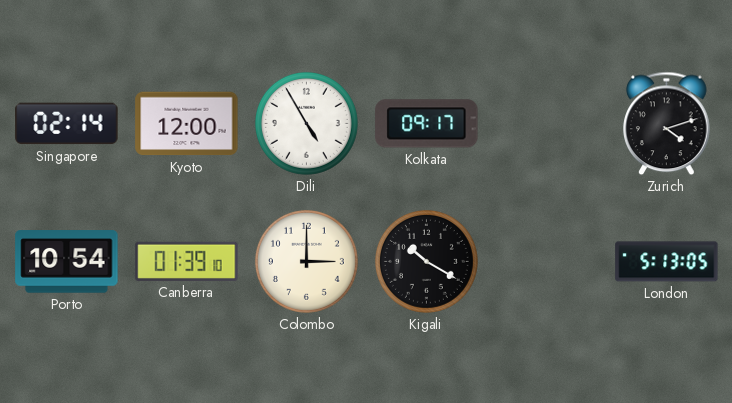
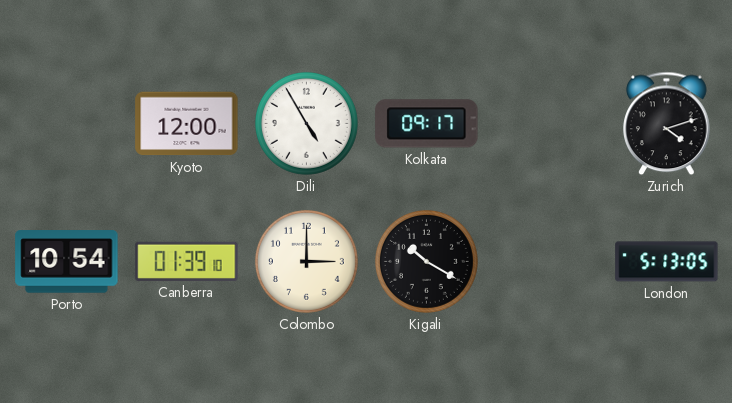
Singapore: 02:14 -> none (67, 124)
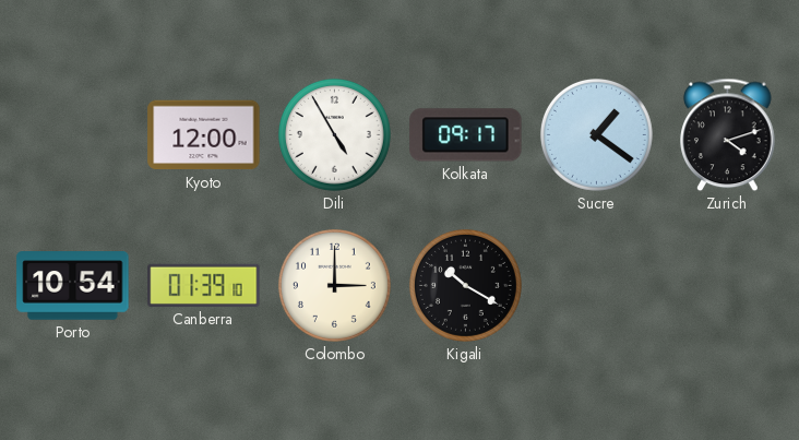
Sucre: none -> 1:21 (596, 134)
London: 5:13 -> none (667, 262)
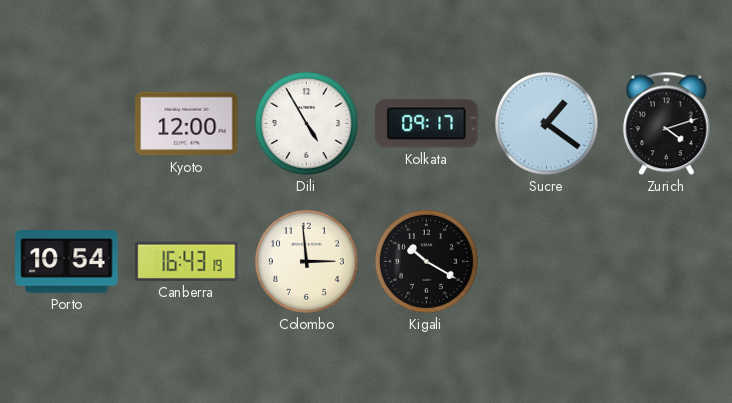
Canberra: 01:39 -> 16:43 (187, 261)
Colombo: 3:00 -> 2:59 (306, 261)
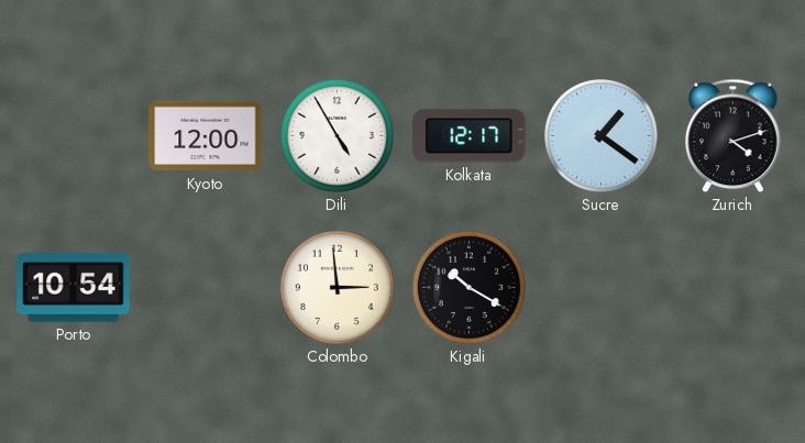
Kolkata: 09:17 -> 12:17 (470, 136)
Canberra: 16:43 -> none (187, 261)
